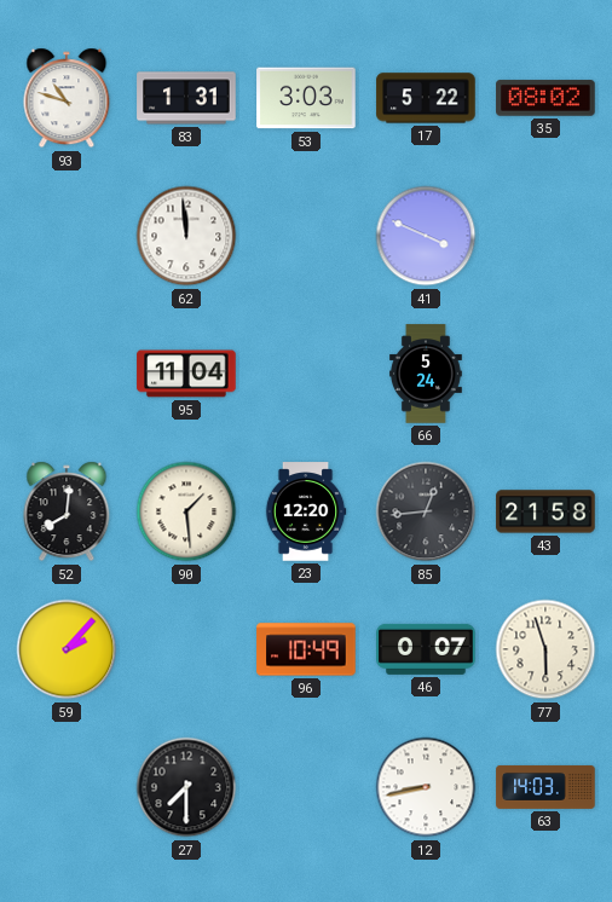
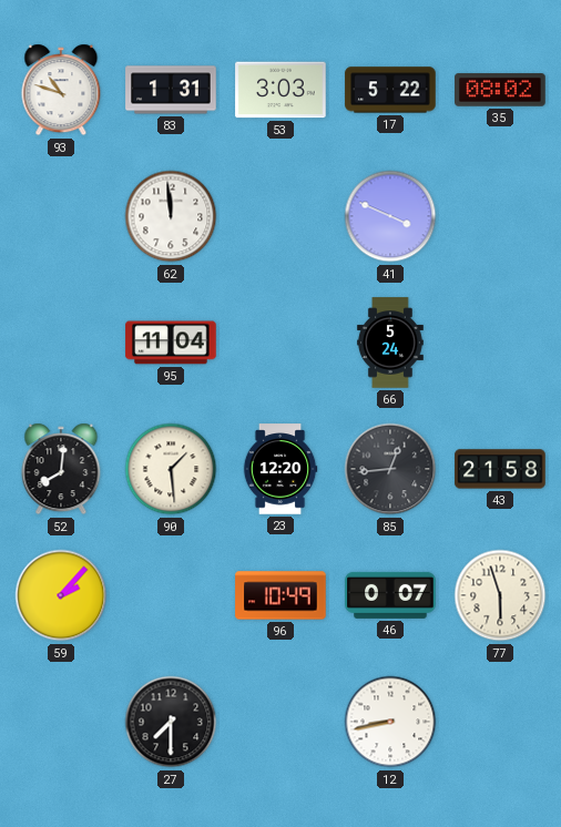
63: 14:03 -> none (545, 787)
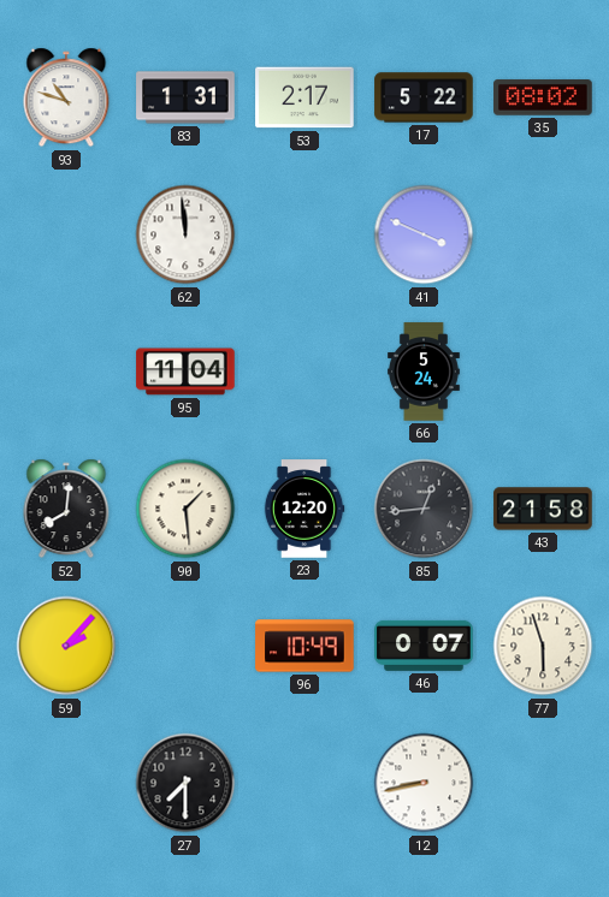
53: 3:03 -> 2:17 (304, 97)
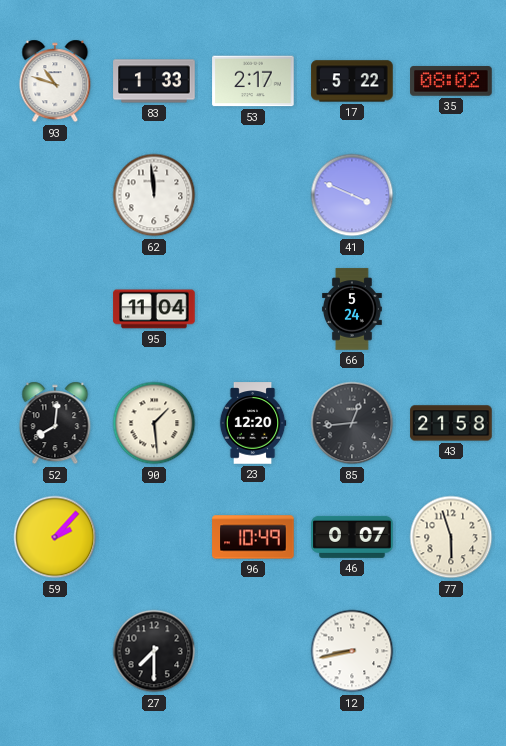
83: 1:31 -> 1:33 (154, 81)
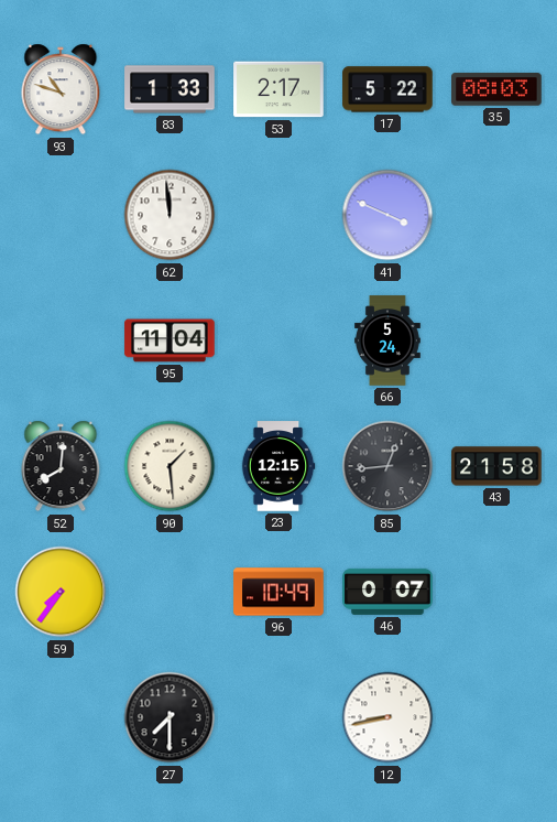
35: 08:02 -> 08:03 (496, 89)
23: 12:20 -> 12:15 (278, 466)
59: 2:07 -> 7:36 (61, 592)
77: 5:57 -> none (451, 537)
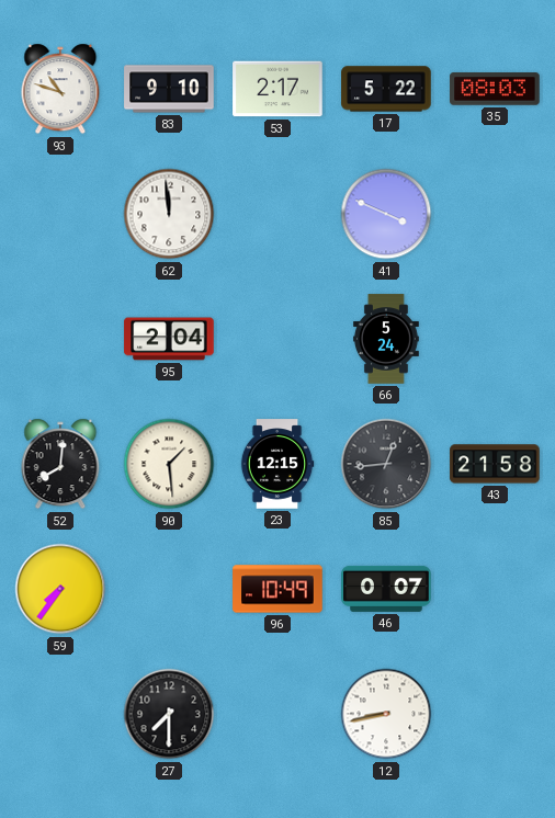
83: 1:33 -> 9:10 (169, 89)
95: 11:04 -> 2:04 (169, 339)
